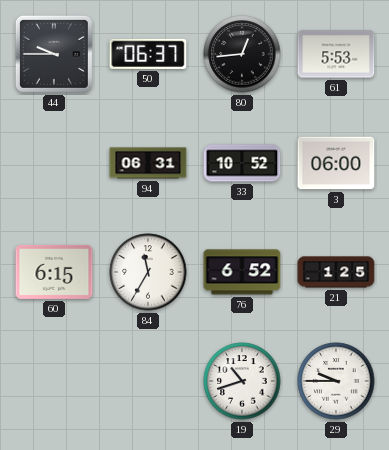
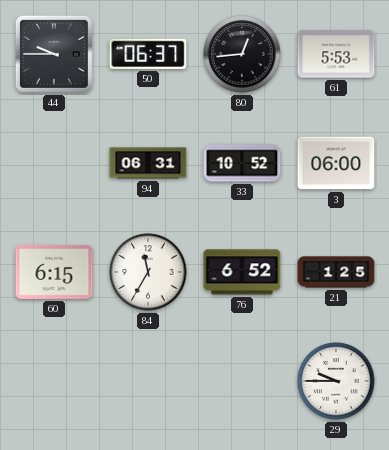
19: 10:42 -> none (242, 381)
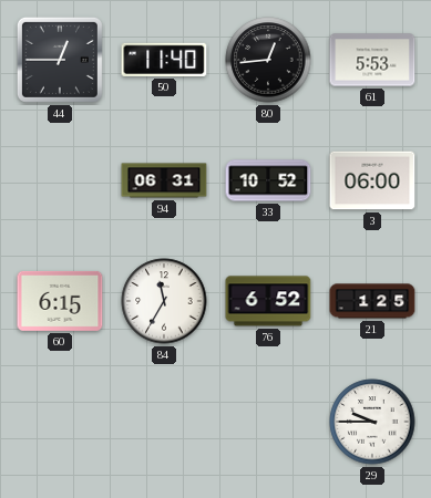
44: 9:45 -> 12:45 (60, 60)
50: 06:37 -> 11:40 (164, 60)
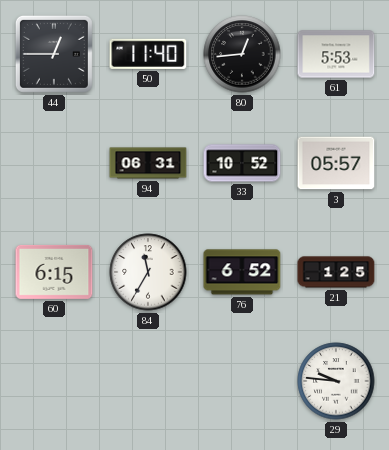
3: 06:00 -> 05:57 (336, 163)
29: 9:45 -> 9:46 (336, 381)
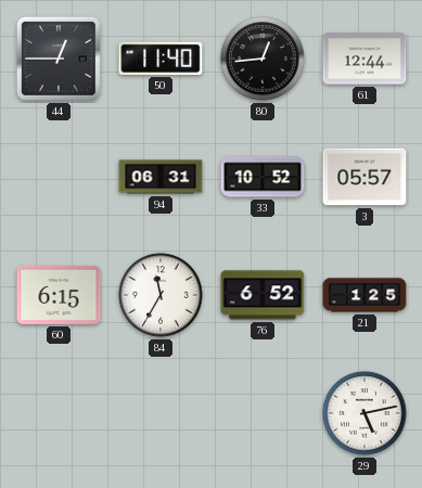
61: 5:53 -> 12:44 (365, 59)
29: 9:46 -> 5:13 (365, 413)
